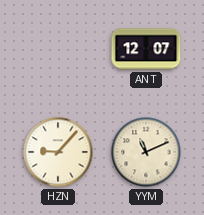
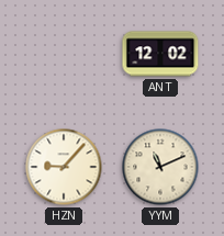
ANT: 12:07 -> 12:02 (160, 54)
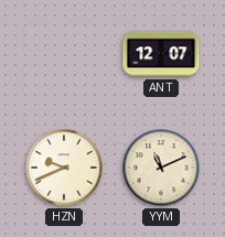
ANT: 12:02 -> 12:07 (161, 54)
HZN: 9:07 -> 9:41 (64, 168)
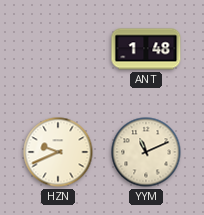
ANT: 12:07 -> 1:48 (146, 49)
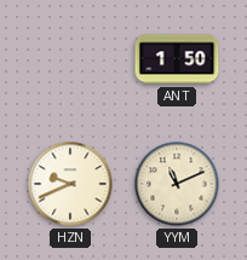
ANT: 1:48 -> 1:50 (177, 59)
